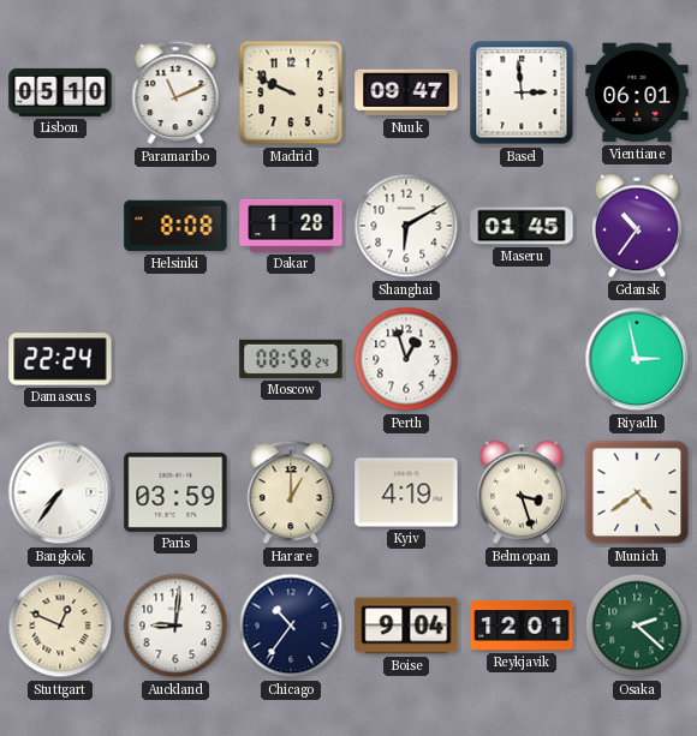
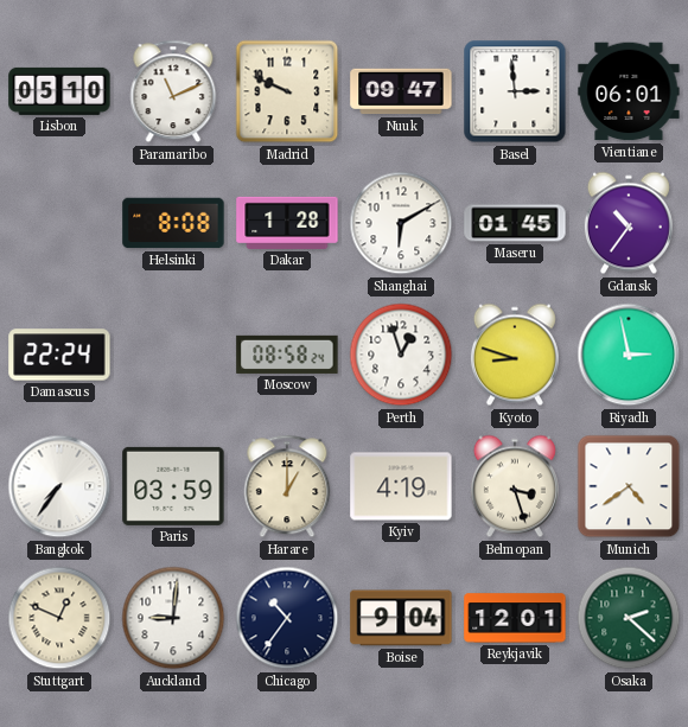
Kyoto: none -> 8:48 (515, 355)
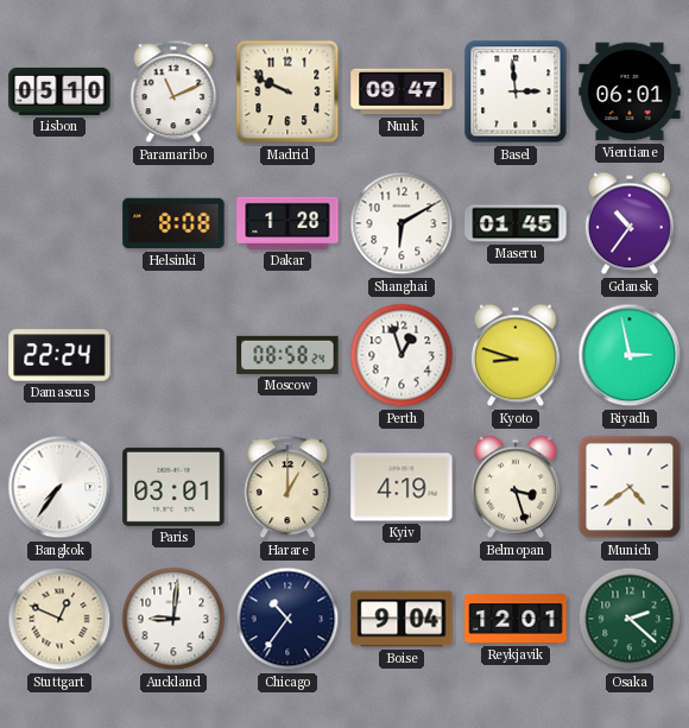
Paris: 03:59 -> 03:01 (173, 487)
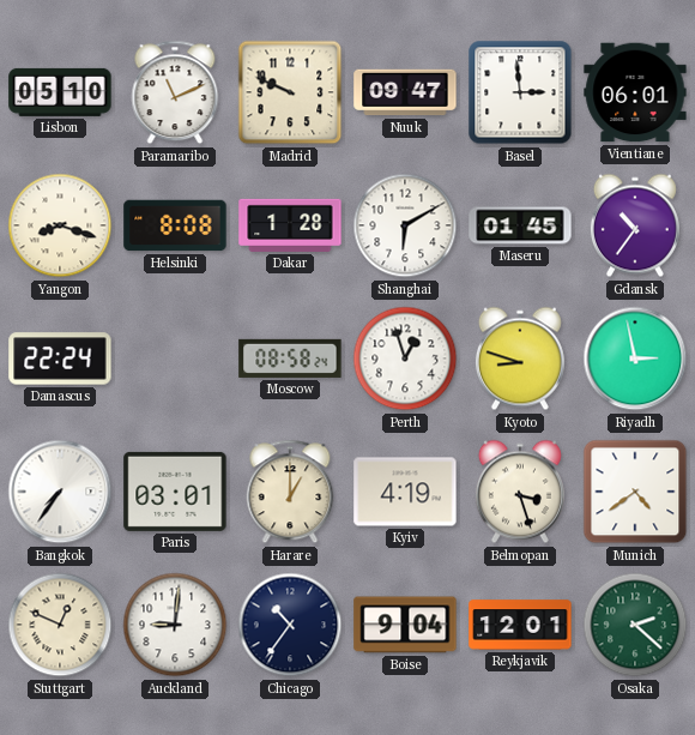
Yangon: none -> 8:18 (60, 225)
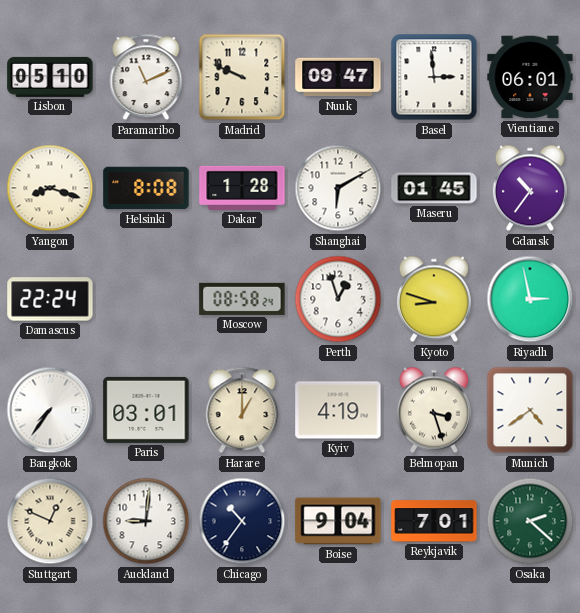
Reykjavik: 12:01 -> 7:01 (434, 521)
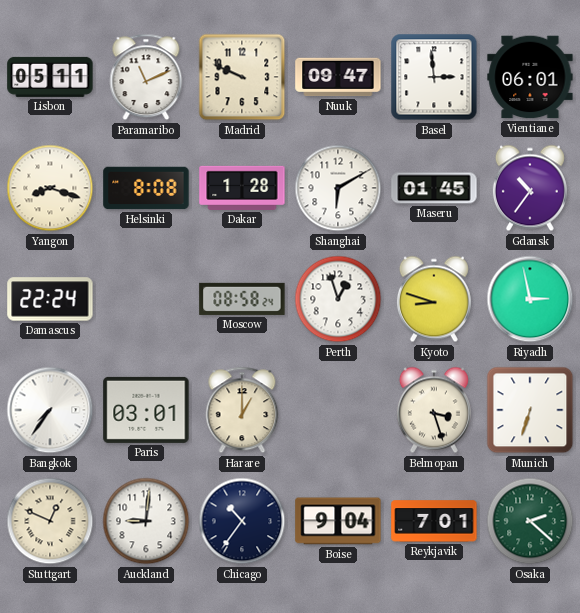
Lisbon: 05:10 -> 05:11 (50, 77)
Kyiv: 4:19 -> none (338, 410)
Munich: 4:39 -> 6:33 (530, 410)
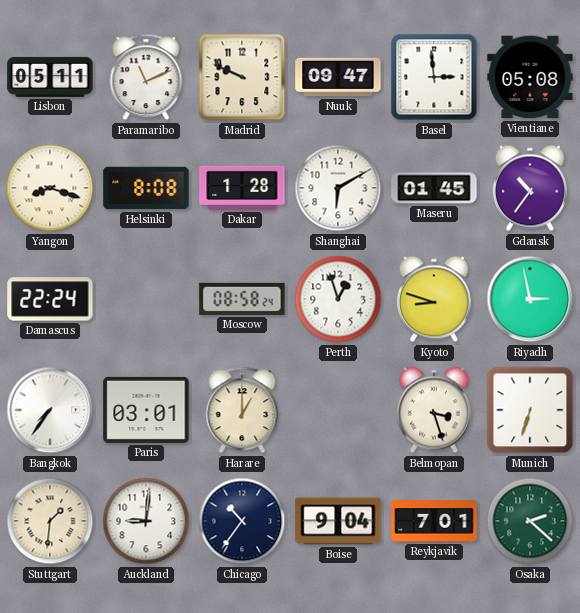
Vientiane: 06:01 -> 05:08 (530, 77)
Stuttgart: 12:49 -> 1:31 (50, 521)
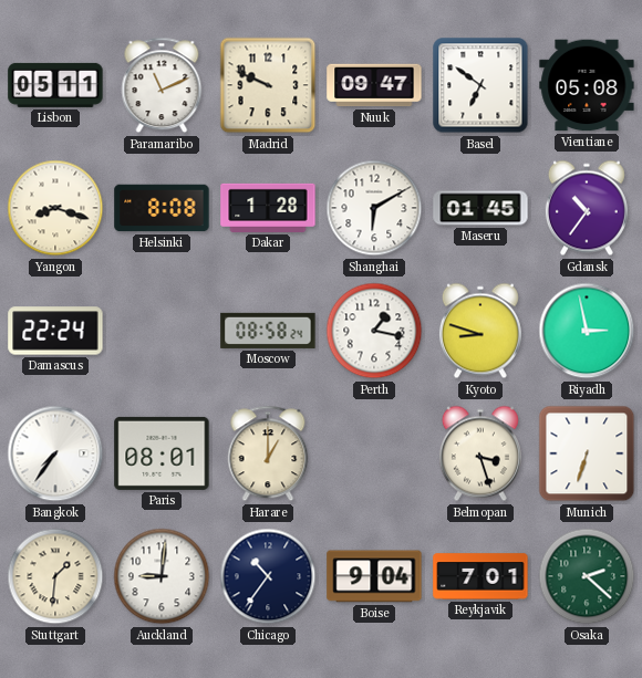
Basel: 2:59 -> 6:51 (480, 85)
Perth: 12:57 -> 1:17 (374, 331)
Paris: 03:01 -> 08:01 (162, 453)
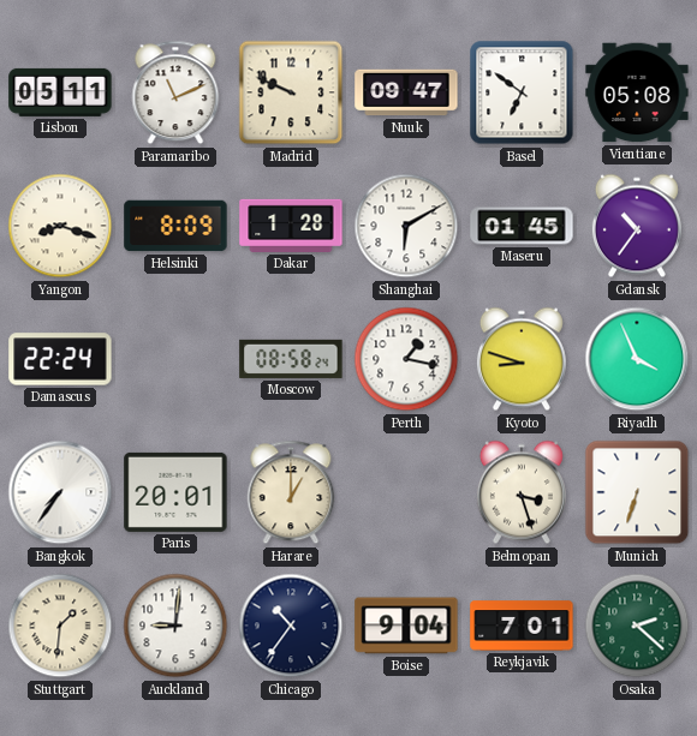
Helsinki: 8:08 -> 8:09 (175, 226)
Riyadh: 2:58 -> 3:56 (637, 359)
Paris: 08:01 -> 20:01 (175, 492)
